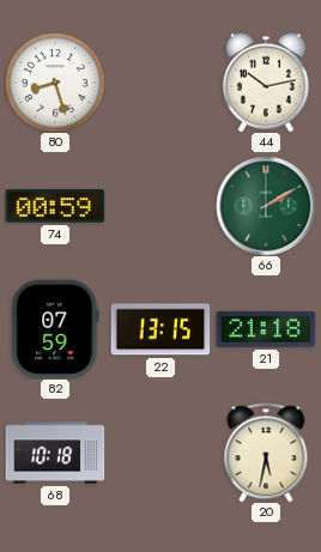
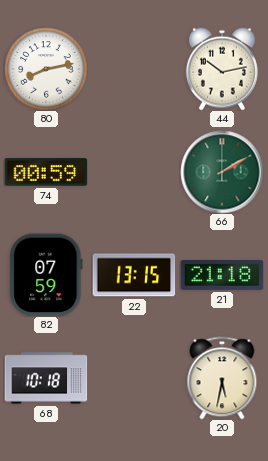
80: 8:27 -> 8:13 (46, 69)
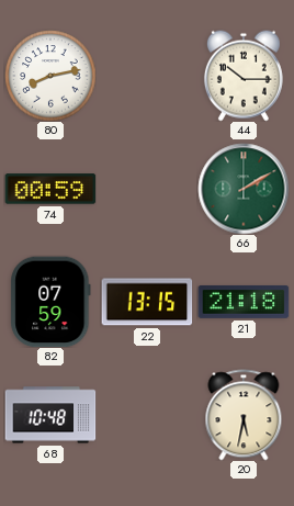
44: 10:13 -> 10:15 (244, 76)
68: 10:18 -> 10:48 (50, 415)
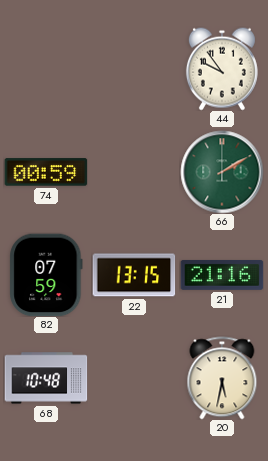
80: 8:13 -> none (50, 76)
44: 10:15 -> 9:54 (222, 69)
21: 21:18 -> 21:16 (222, 275)
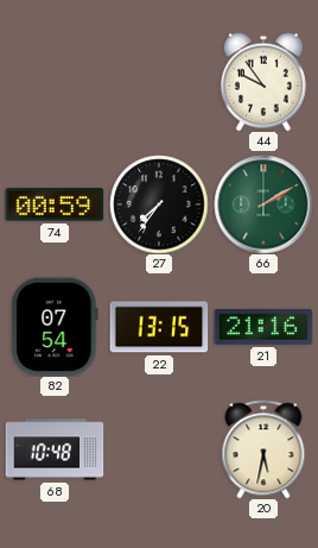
27: none -> 7:36 (159, 204)
82: 07:59 -> 07:54 (55, 327)
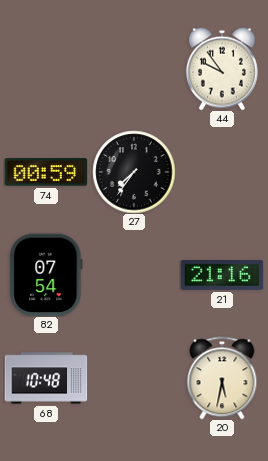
66: 2:10 -> none (263, 204)
22: 13:15 -> none (159, 327)
